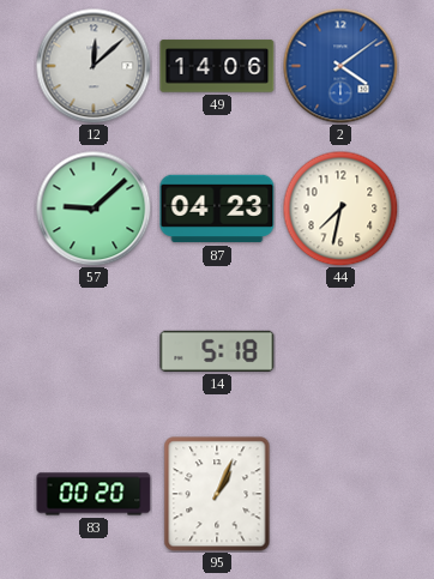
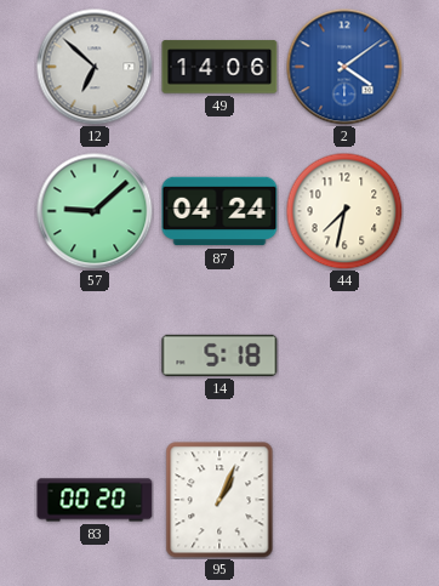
12: 12:08 -> 6:52 (95, 67)
87: 04:23 -> 04:24 (219, 211)
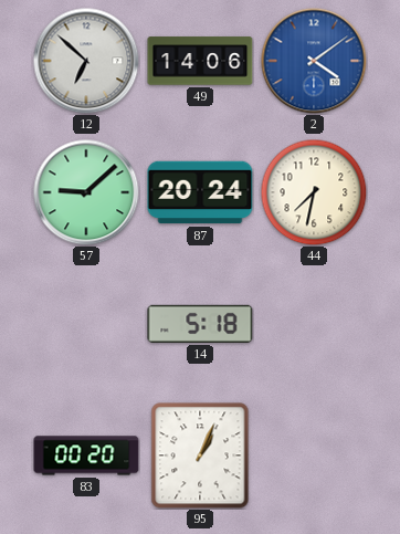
87: 04:24 -> 20:24 (200, 192)
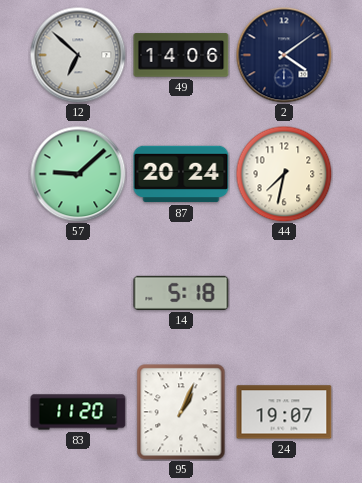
2 dial: blue -> navy (284, 55)
83: 00:20 -> 11:20 (78, 412)
24: none -> 19:07 (284, 412)
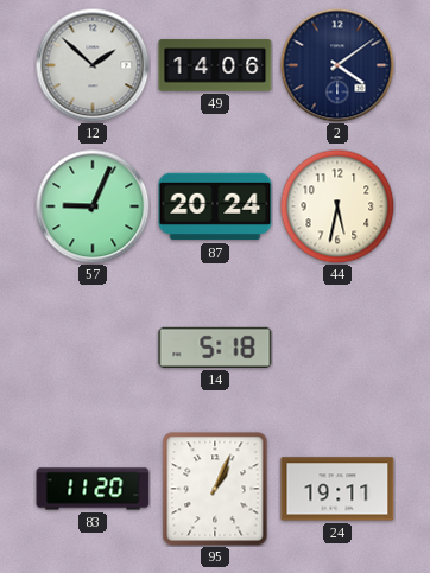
12: 6:52 -> 1:52 (93, 65)
57: 9:08 -> 9:04 (93, 206)
44: 7:32 -> 5:32 (337, 206)
24: 19:07 -> 19:11 (337, 489)
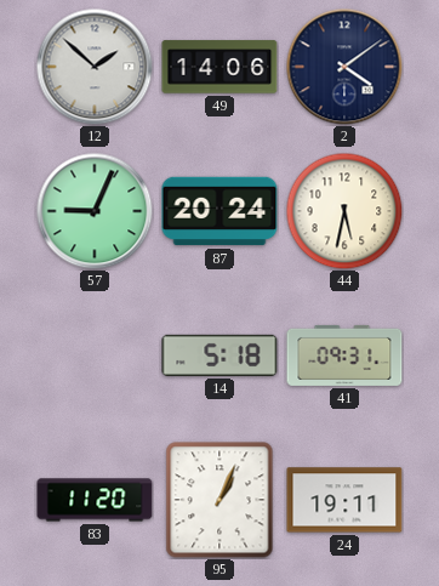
41: none -> 09:31 (344, 355)
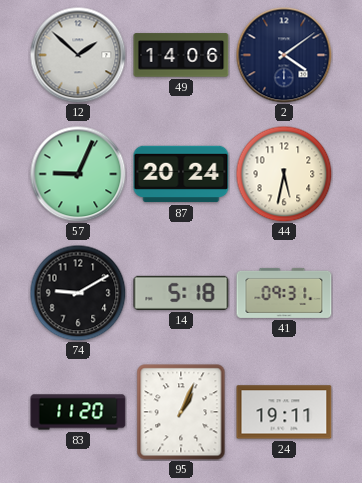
74: none -> 9:10 (78, 293)
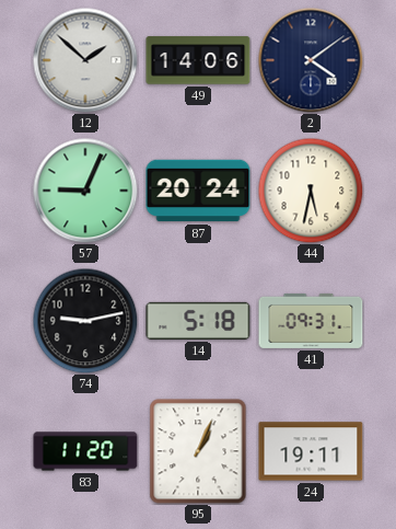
74: 9:10 -> 9:13 (85, 321)
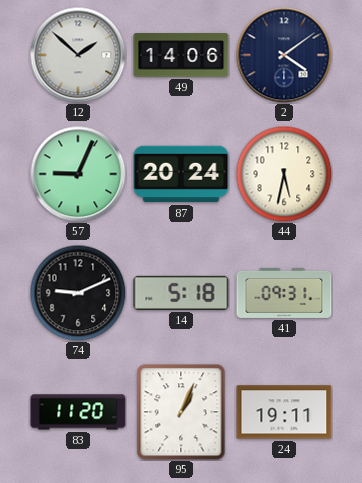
74: 9:13 -> 9:11 (78, 293)
